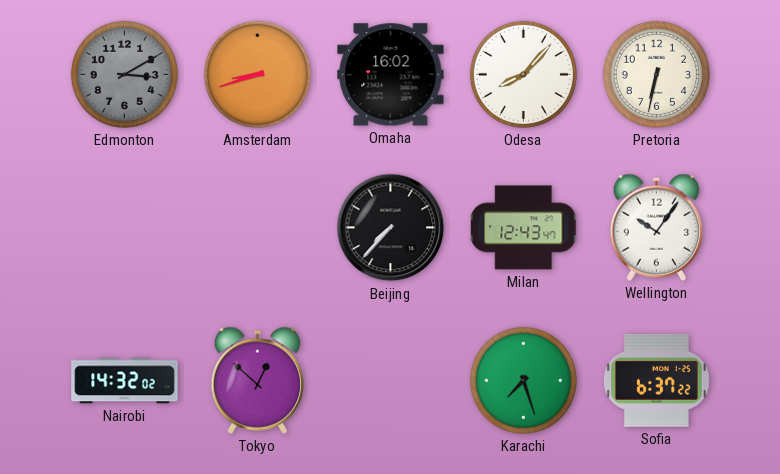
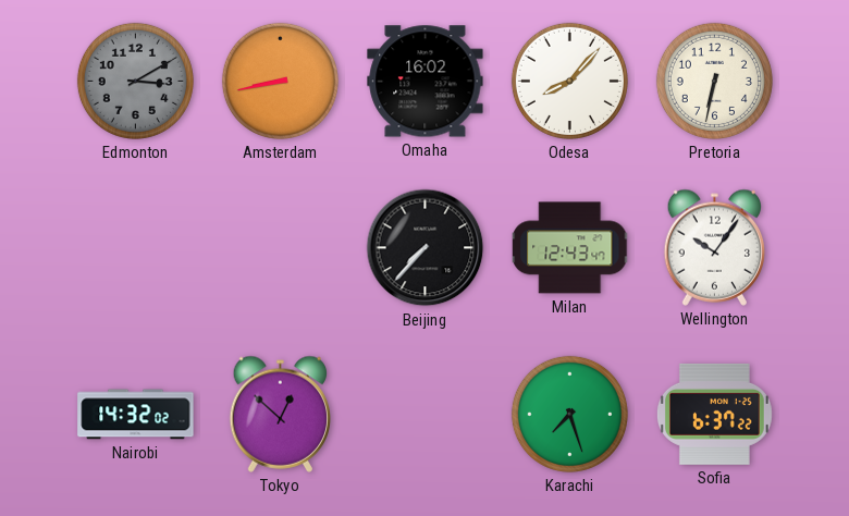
Amsterdam: 8:42 -> 8:43 (280, 81)
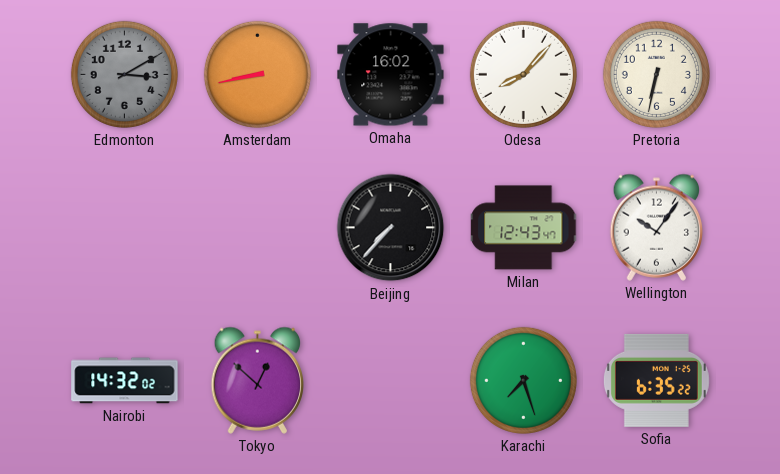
Sofia: 6:37 -> 6:35 (656, 380)
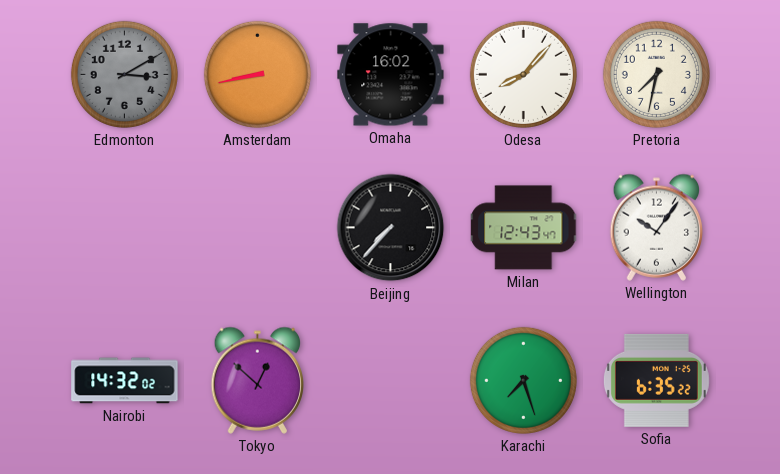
Pretoria: 6:32 -> 7:32 (656, 74)
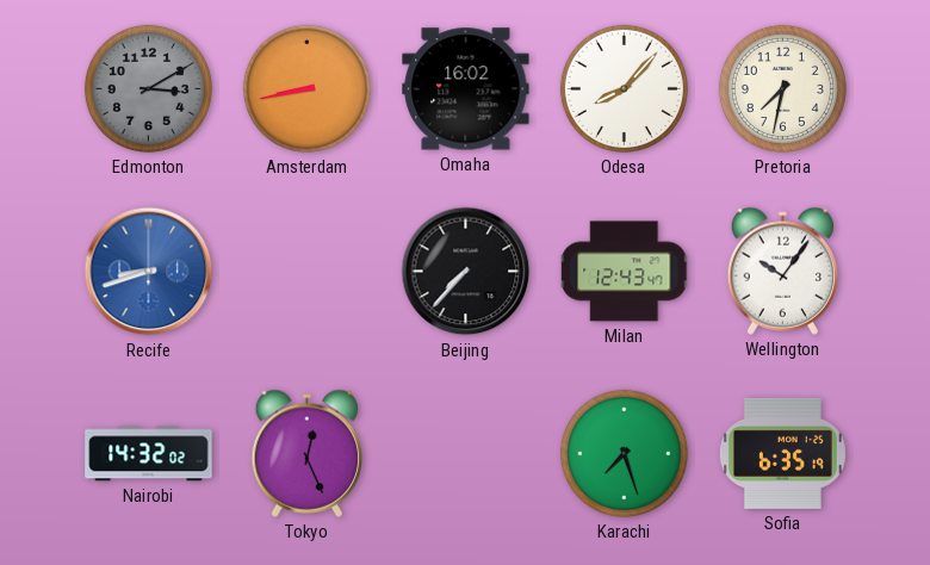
Recife: none -> 8:42 (149, 272)
Tokyo: 12:52 -> 12:26 (306, 453)
Sofia: 6:35:22 -> 6:35:19 (782, 453)
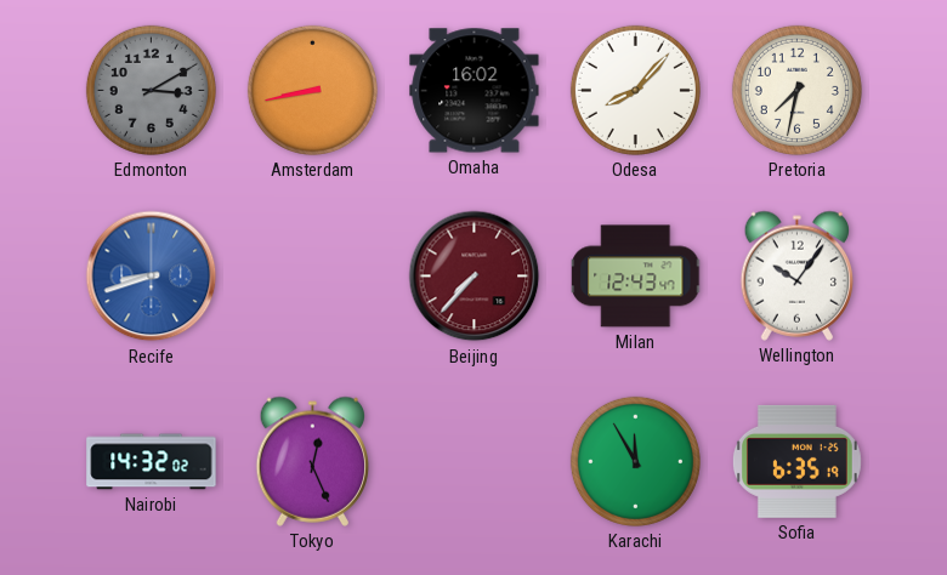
Beijing dial: black -> burgundy (475, 277)
Karachi: 7:27 -> 11:55 (635, 461)
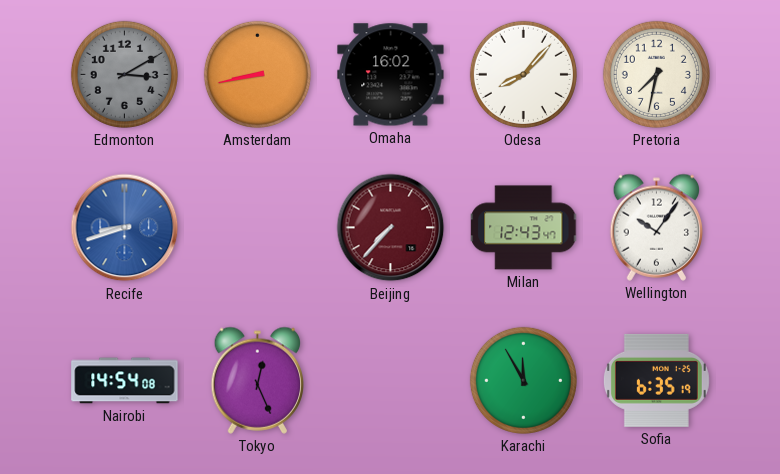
Nairobi: 14:32 -> 14:54 (125, 381)
